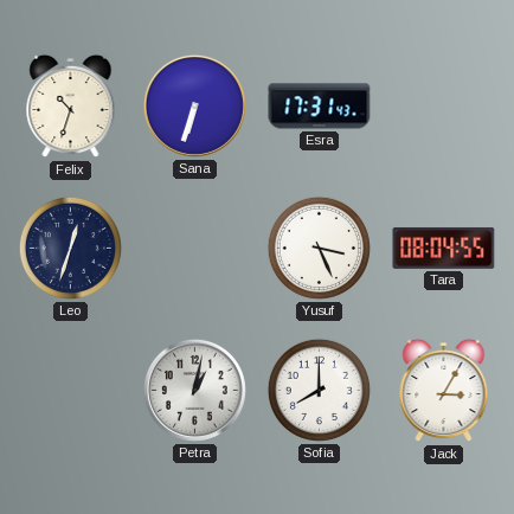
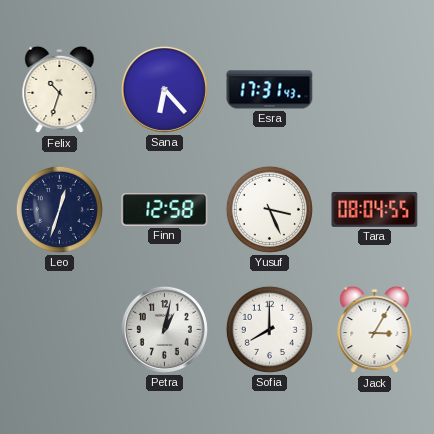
Sana: 6:33 -> 6:23 (164, 89)
Finn: none -> 12:58 (165, 209)
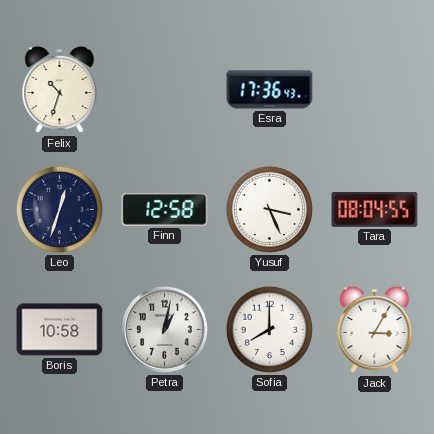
Sana: 6:23 -> none (164, 89)
Esra: 17:31 -> 17:36 (270, 90)
Boris: none -> 10:58 (60, 330)
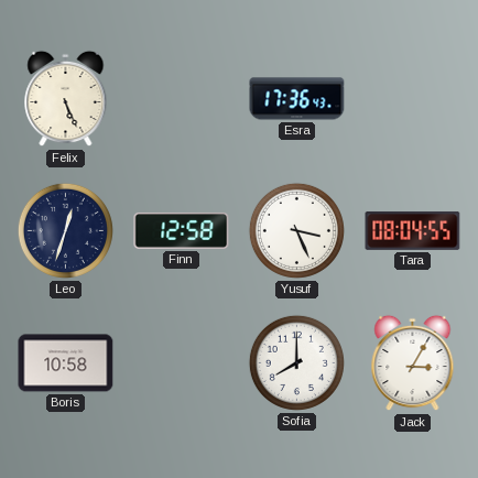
Felix: 10:33 -> 5:26 (66, 99)
Petra: 1:02 -> none (164, 329)
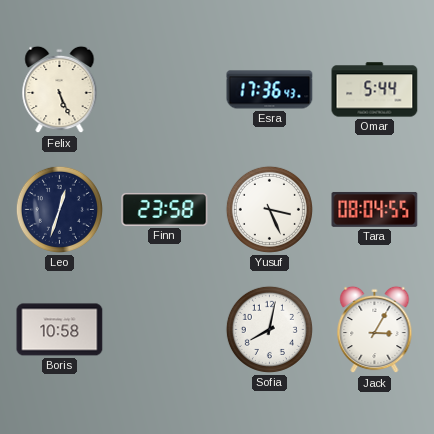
Omar: none -> 5:44 (375, 90)
Finn: 12:58 -> 23:58 (165, 209)
Sofia: 8:00 -> 8:02 (269, 329)
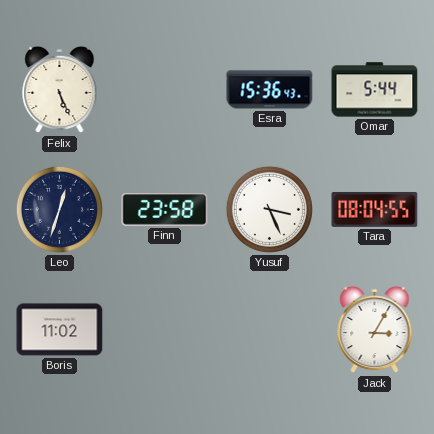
Esra: 17:36 -> 15:36 (270, 90)
Boris: 10:58 -> 11:02 (60, 330)
Sofia: 8:02 -> none (269, 329)
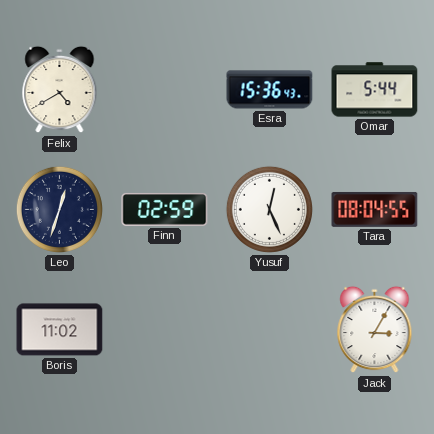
Felix: 5:26 -> 4:40 (60, 90)
Finn: 23:58 -> 02:59 (165, 209)
Yusuf: 3:26 -> 12:26 (269, 209)
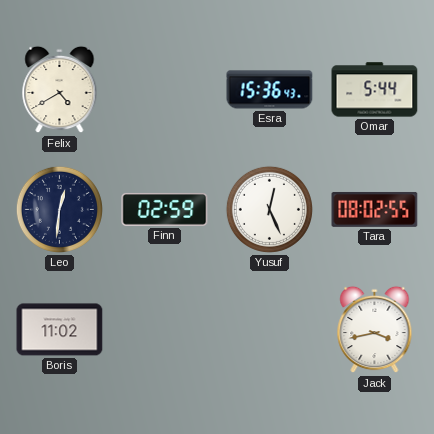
Leo: 12:33 -> 12:31 (59, 209)
Tara: 08:04 -> 08:02 (375, 209)
Jack: 3:05 -> 3:43 (375, 330)
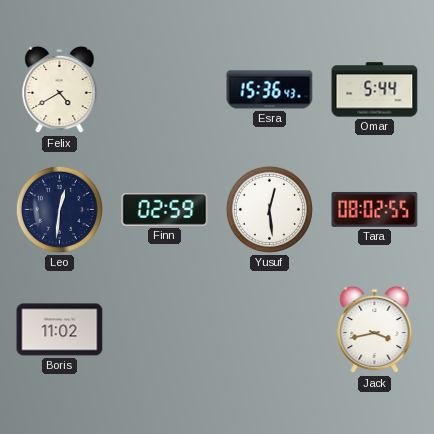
Yusuf: 12:26 -> 12:29 (269, 209)
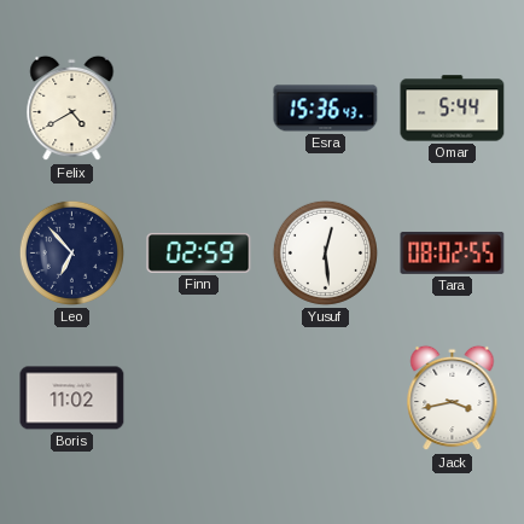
Leo: 12:31 -> 6:53 (71, 252)
